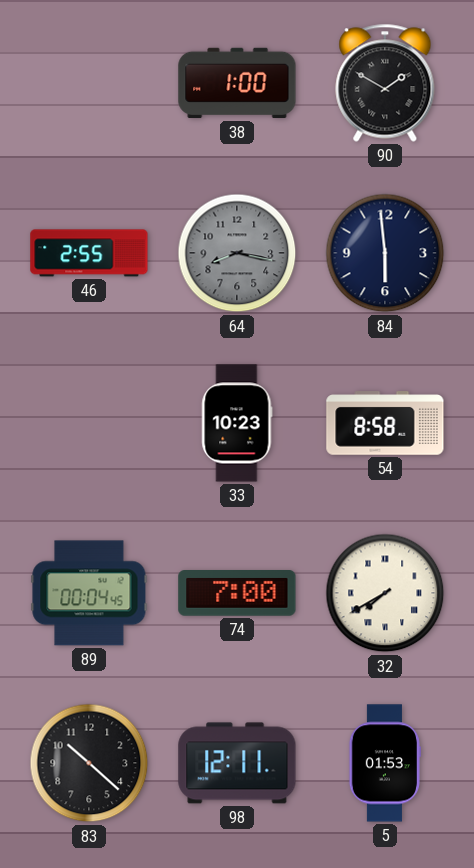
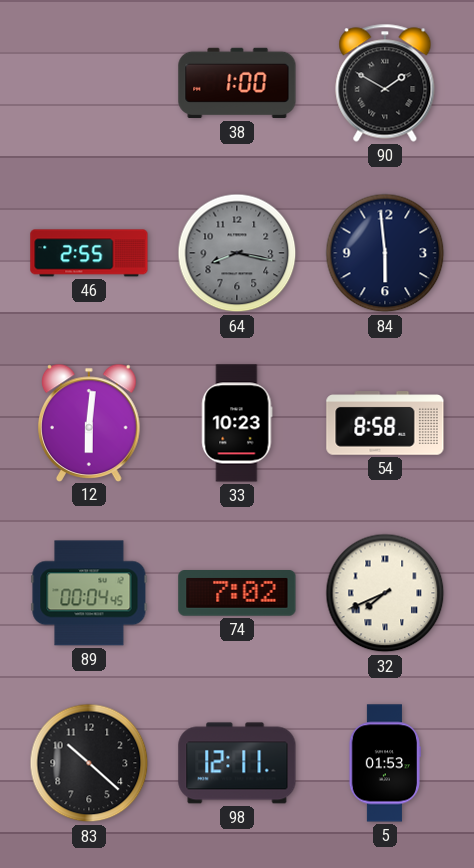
12: none -> 6:01 (90, 422)
74: 7:00 -> 7:02 (237, 594)
32: 7:40 -> 7:41 (385, 593)
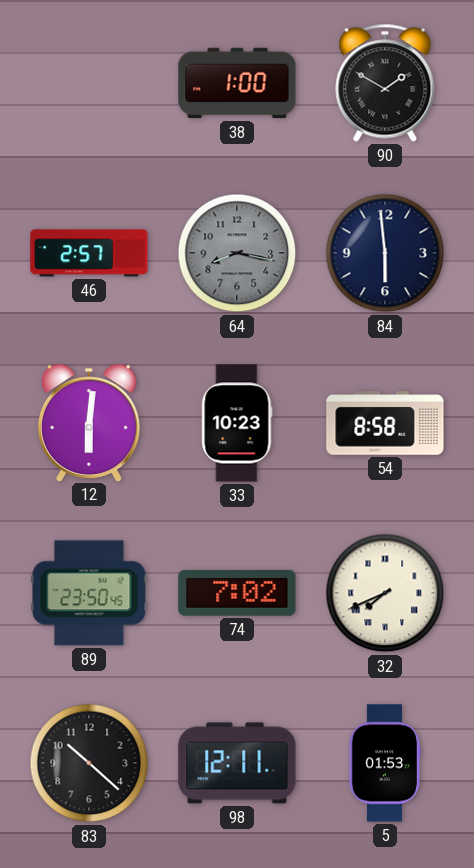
46: 2:55 -> 2:57 (89, 253)
89: 00:04 -> 23:50 (89, 593)
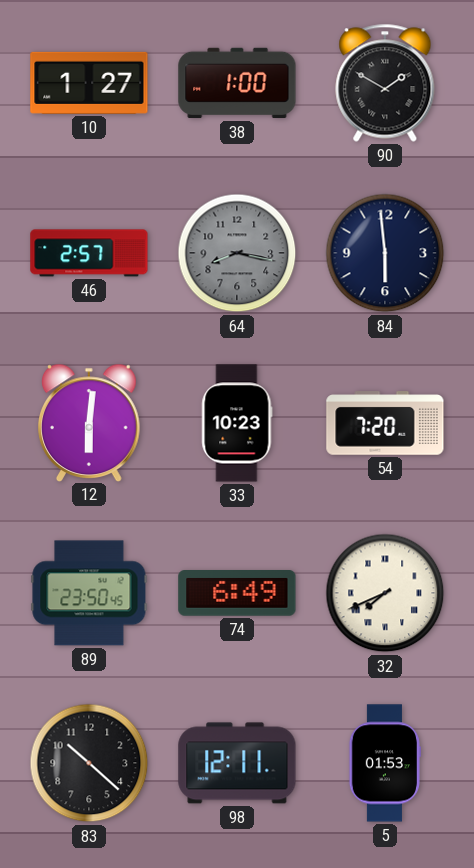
10: none -> 1:27 (89, 83)
54: 8:58 -> 7:20 (385, 423)
74: 7:02 -> 6:49 (237, 594)
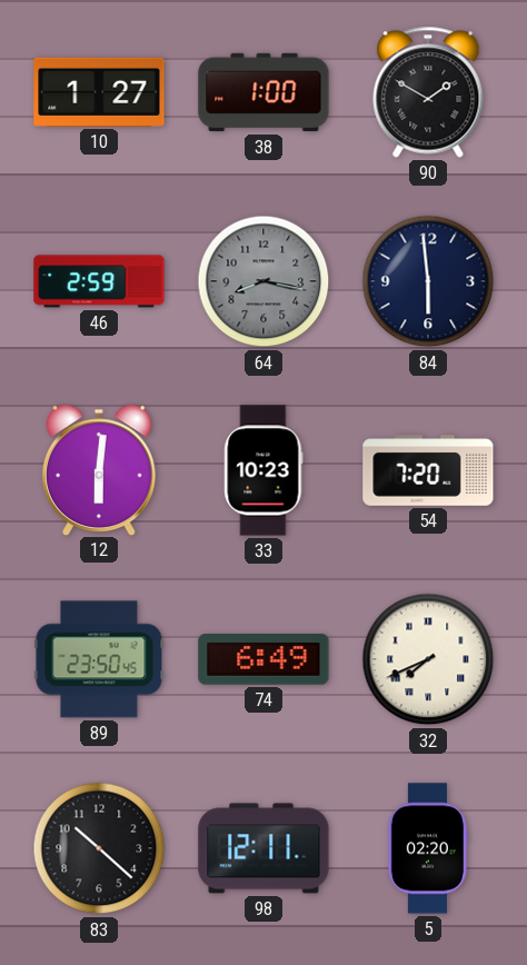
46: 2:57 -> 2:59 (99, 281)
5: 01:53 -> 02:20 (428, 848)
